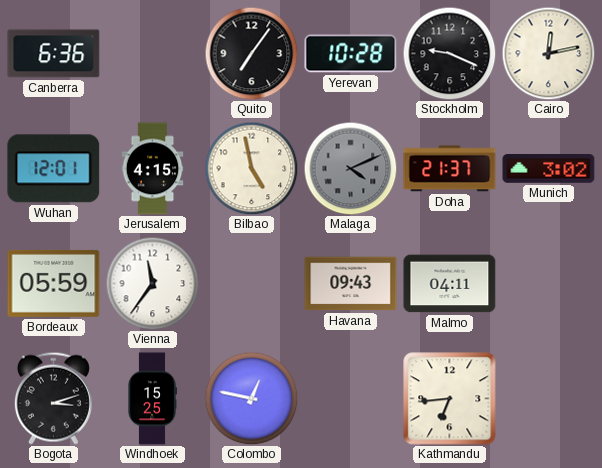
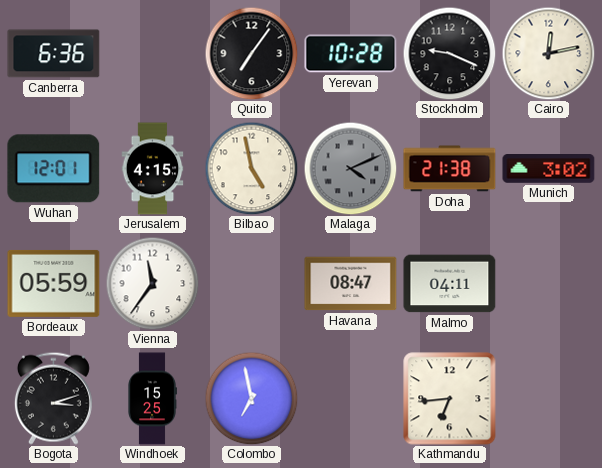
Doha: 21:37 -> 21:38 (450, 169)
Havana: 09:43 -> 08:47 (351, 284)
Colombo: 12:47 -> 6:58 (251, 398)
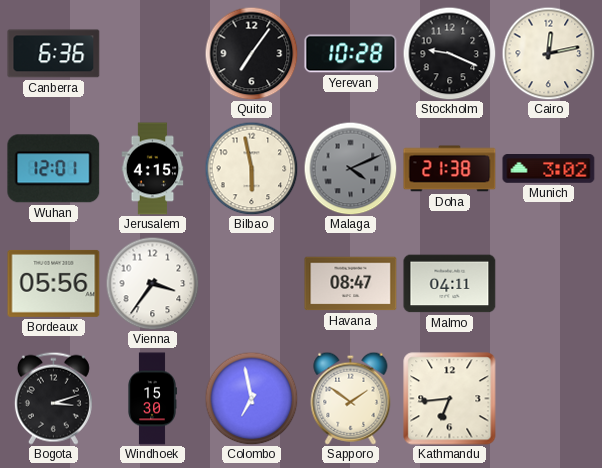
Bilbao: 4:58 -> 5:58 (251, 168)
Bordeaux: 05:59 -> 05:56 (54, 283)
Vienna: 11:36 -> 3:36 (152, 283)
Windhoek: 15:25 -> 15:30 (152, 399)
Sapporo: none -> 1:51 (351, 398)
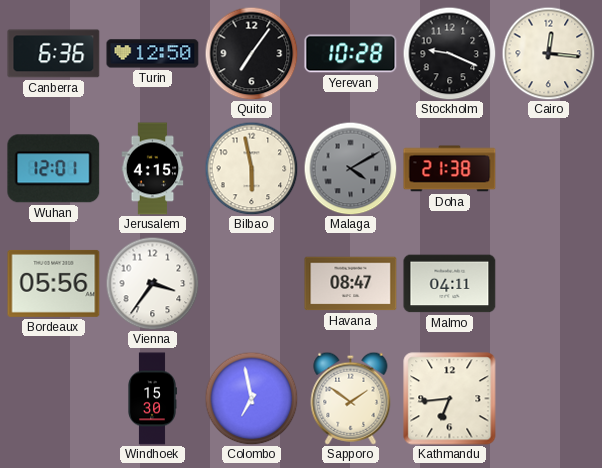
Turin: none -> 12:50 (153, 54)
Cairo: 12:13 -> 12:16 (548, 53)
Malaga: 4:11 -> 4:10 (350, 168)
Munich: 3:02 -> none (549, 169)
Bogota: 3:12 -> none (53, 398)
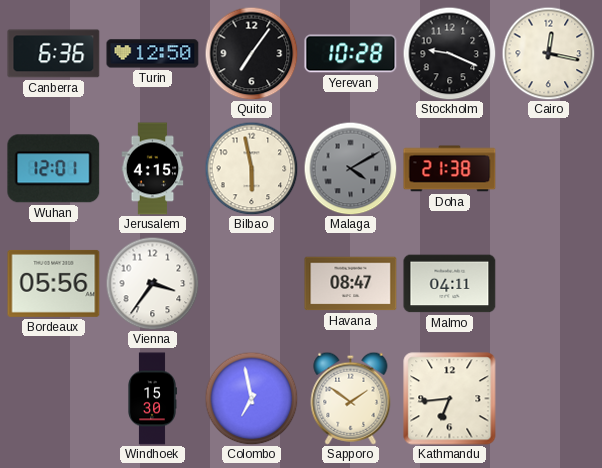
Cairo: 12:16 -> 12:17 (548, 53)
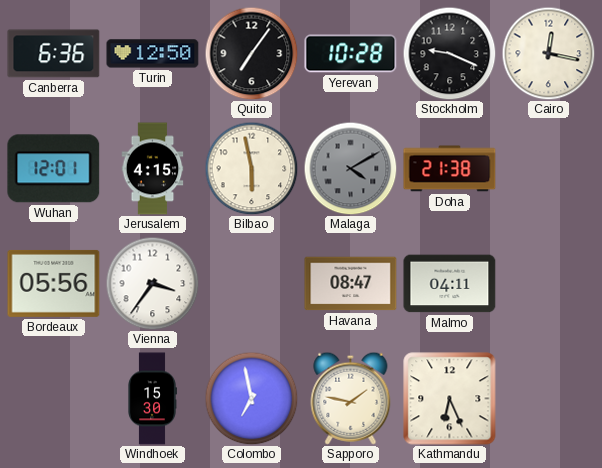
Sapporo: 1:51 -> 1:47 (351, 398)
Kathmandu: 6:44 -> 6:26 (450, 399)
